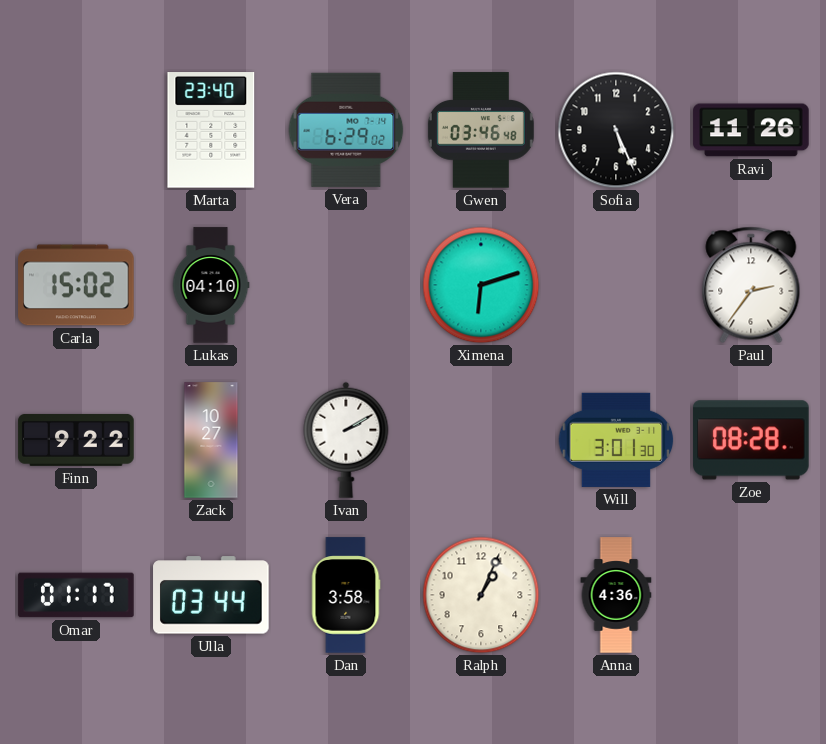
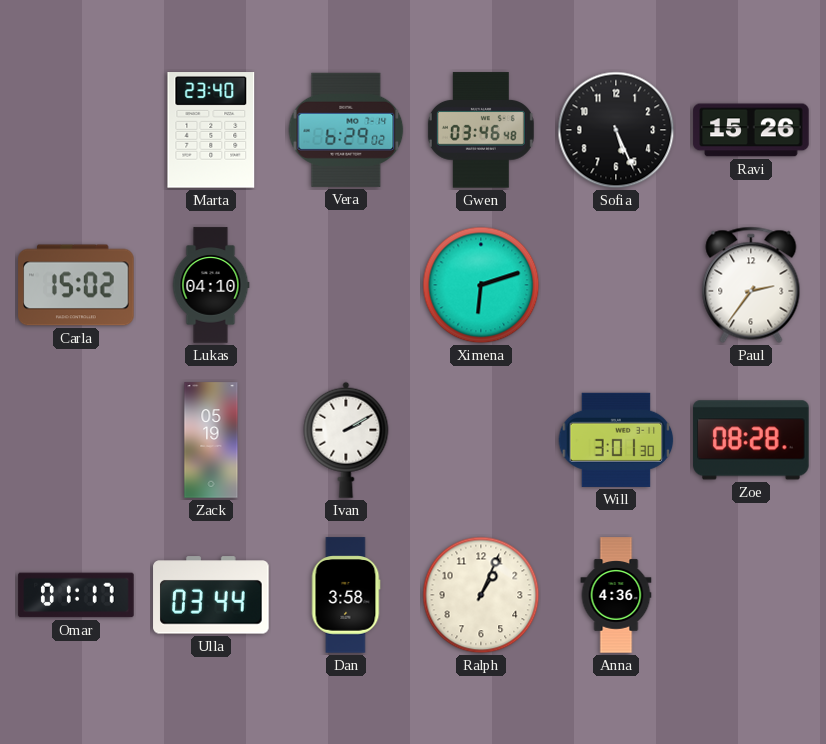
Ravi: 11:26 -> 15:26 (751, 130)
Finn: 9:22 -> none (76, 440)
Zack: 10:27 -> 05:19 (211, 440)
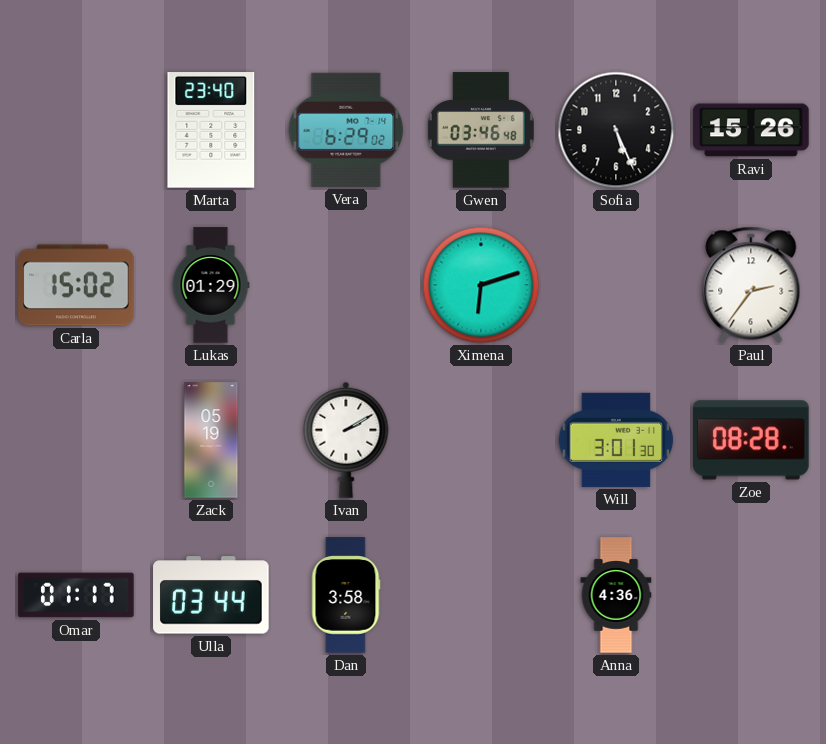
Lukas: 04:10 -> 01:29 (211, 285)
Ralph: 1:04 -> none (481, 595)
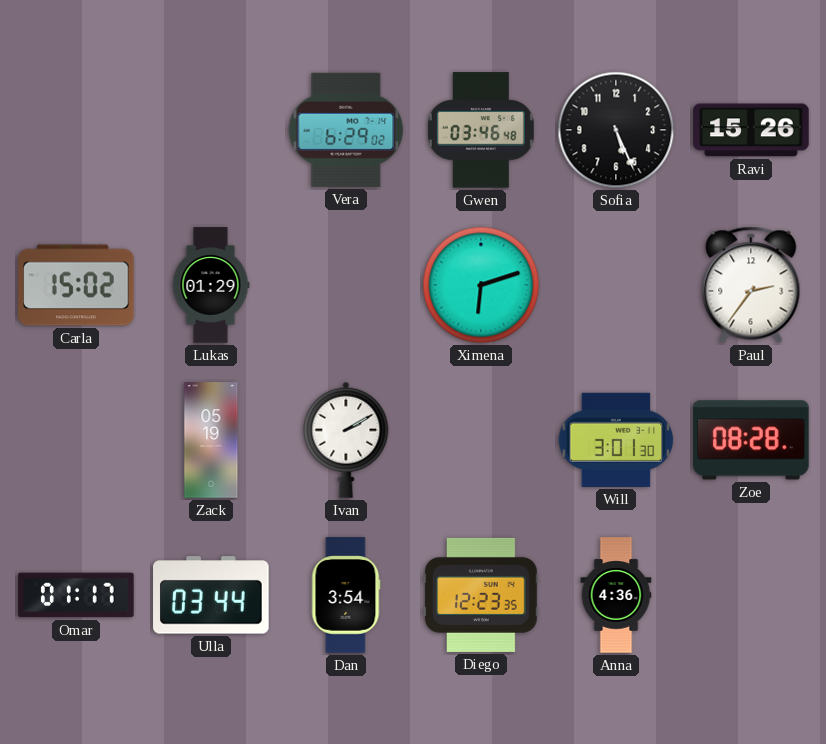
Marta: 23:40 -> none (211, 130)
Dan: 3:58 -> 3:54 (346, 595)
Diego: none -> 12:23 (481, 595)
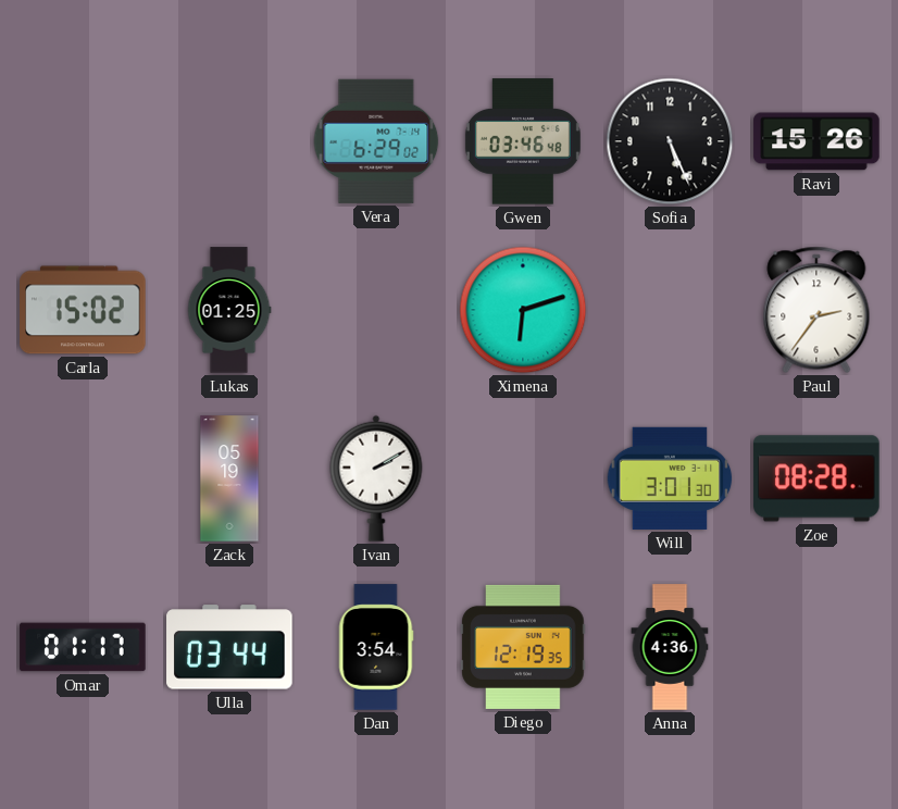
Lukas: 01:29 -> 01:25 (229, 310)
Diego: 12:23 -> 12:19 (523, 647)
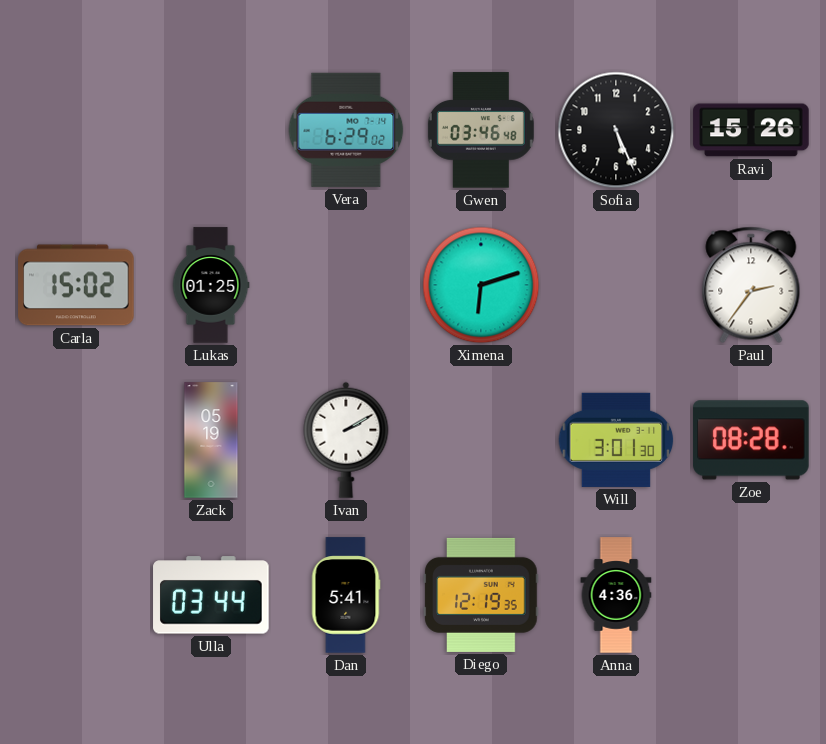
Omar: 01:17 -> none (83, 647)
Dan: 3:54 -> 5:41 (346, 595)
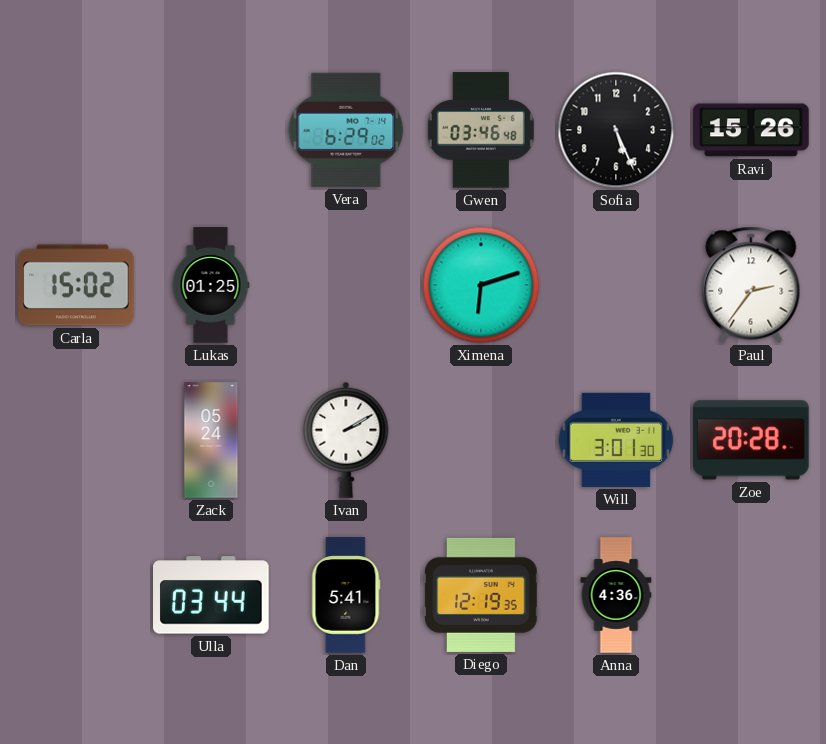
Zack: 05:19 -> 05:24 (211, 440)
Zoe: 08:28 -> 20:28 (751, 440)
